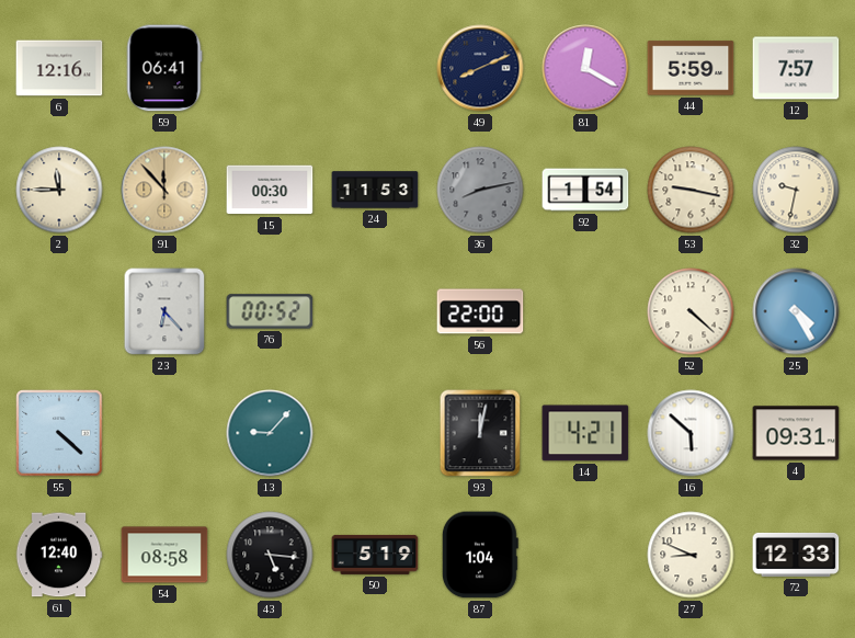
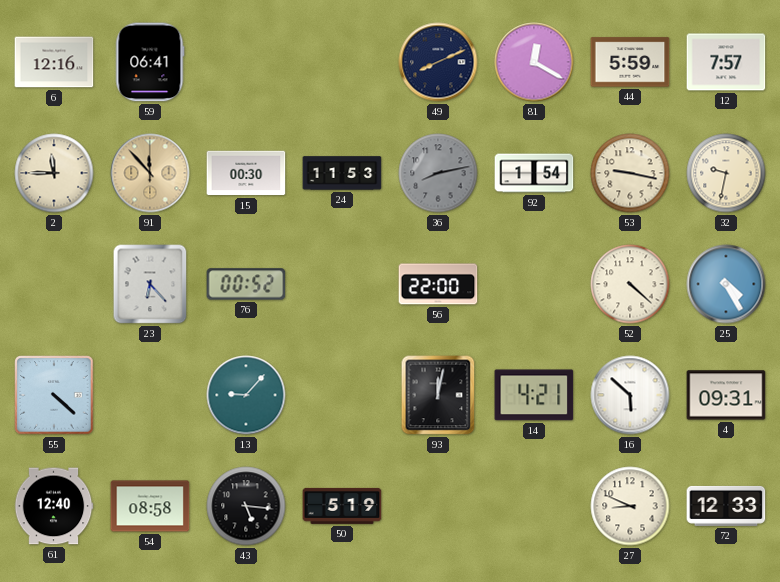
87: 1:04 -> none (480, 555)
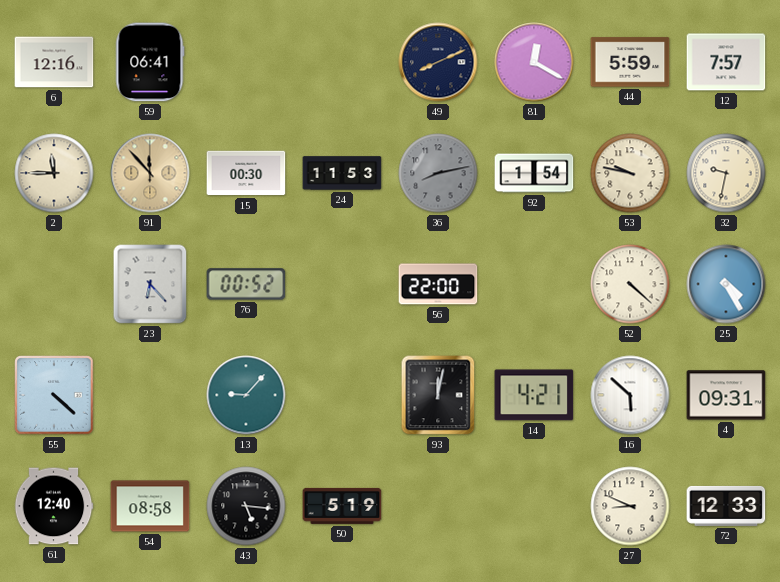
53: 9:17 -> 9:47 (630, 173)
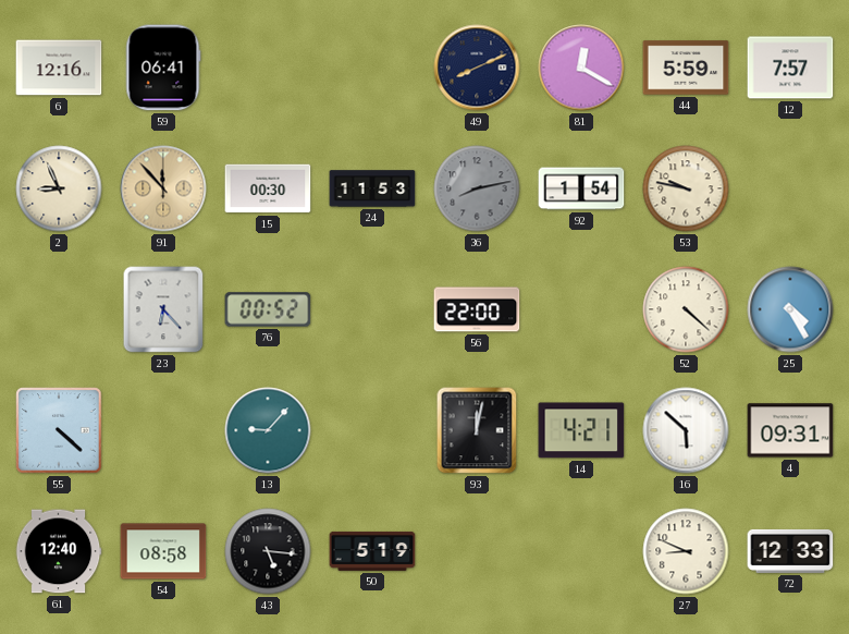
2: 11:45 -> 8:56 (59, 188)
32: 9:32 -> none (726, 173)
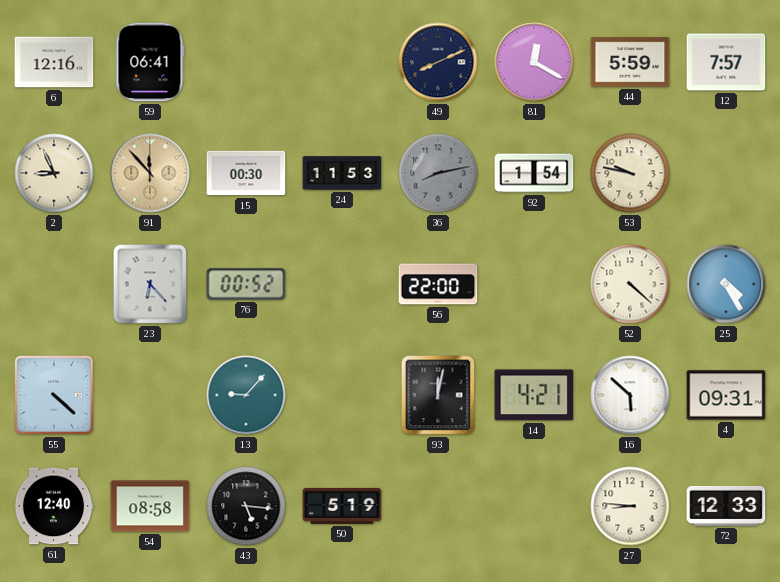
27: 8:49 -> 8:46 (630, 506)
